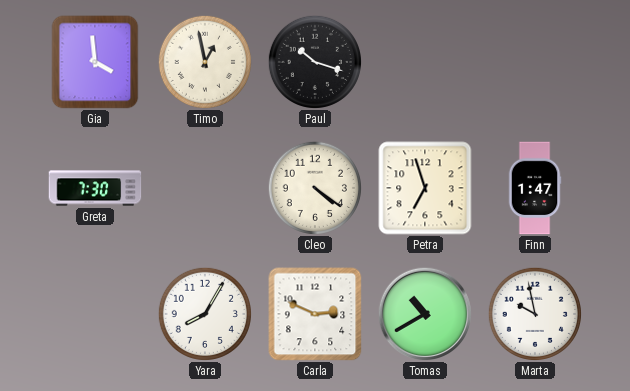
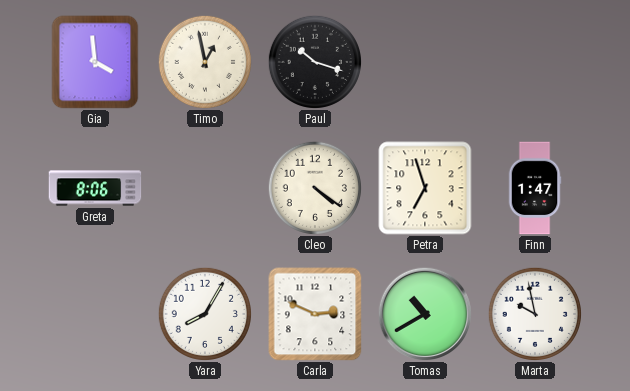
Greta: 7:30 -> 8:06 (95, 188)
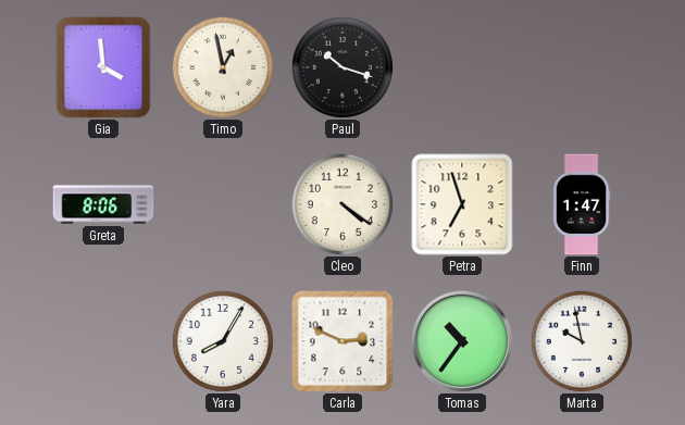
Tomas: 10:40 -> 10:36 (461, 340)
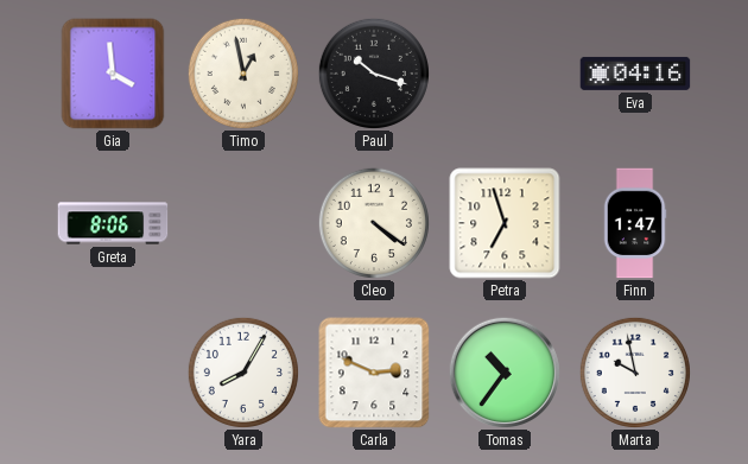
Eva: none -> 04:16 (635, 74)
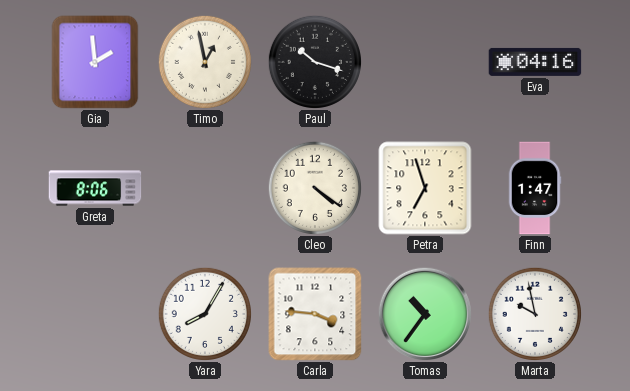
Gia: 3:59 -> 1:59 (95, 62)
Carla: 2:49 -> 3:46 (315, 314)
